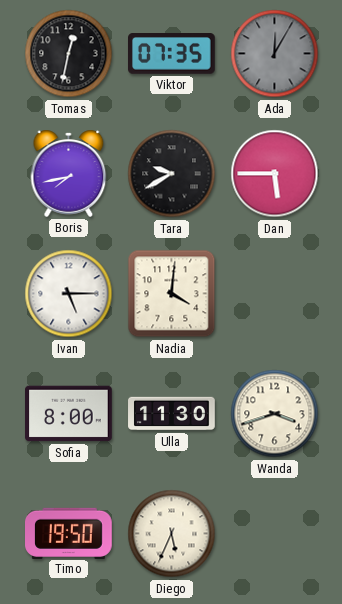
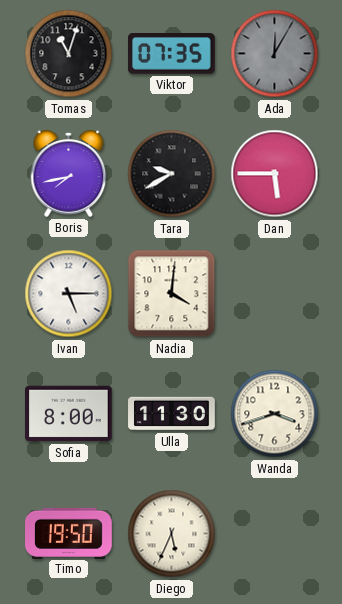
Tomas: 12:32 -> 11:03 (69, 54)
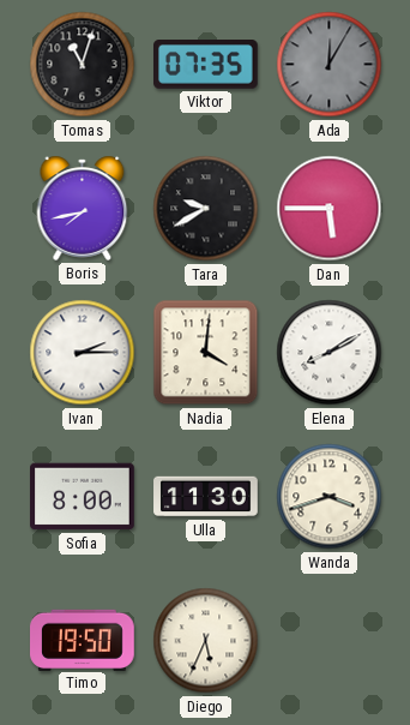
Ivan: 5:15 -> 2:15 (83, 353)
Elena: none -> 8:10 (330, 353)
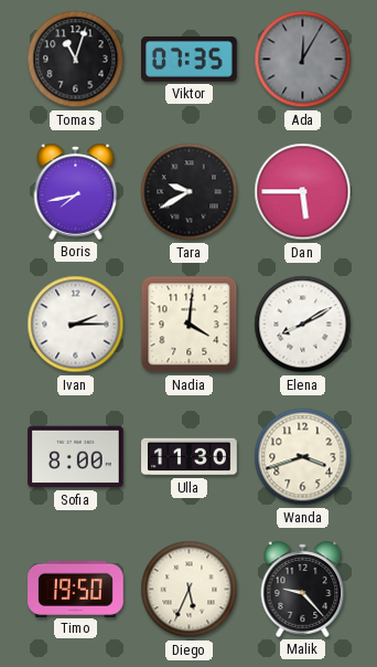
Malik: none -> 9:23 (303, 589)
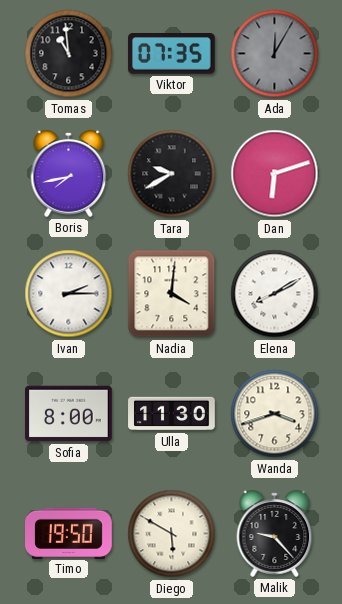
Tomas: 11:03 -> 10:59 (69, 54)
Dan: 5:45 -> 6:12 (275, 174)
Diego: 5:34 -> 5:50 (172, 534)
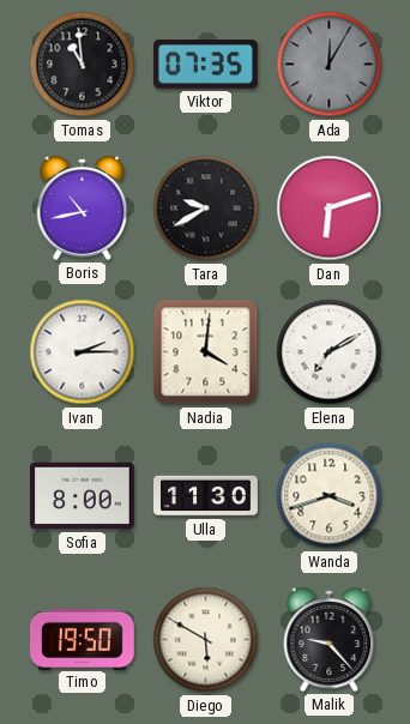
Boris: 7:43 -> 10:43 (83, 207)
Elena: 8:10 -> 7:10 (330, 352)
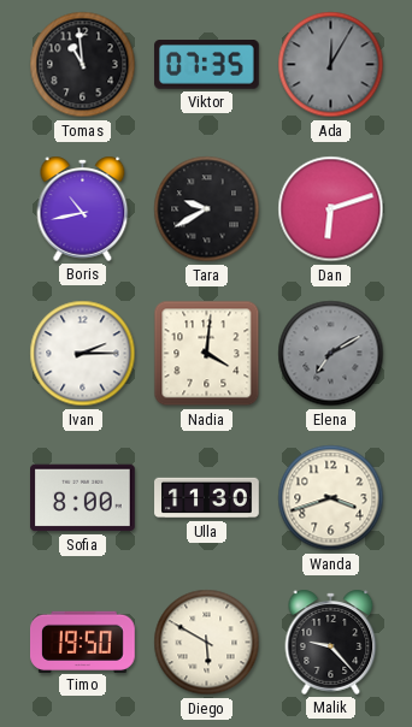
Elena dial: white -> grey (331, 354)
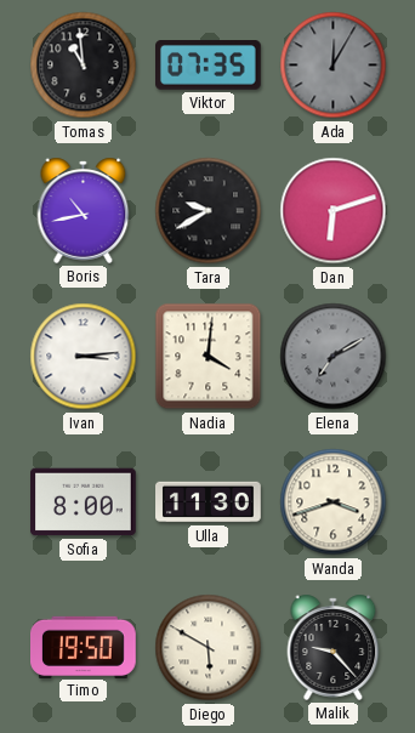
Ivan: 2:15 -> 3:14 (84, 357)
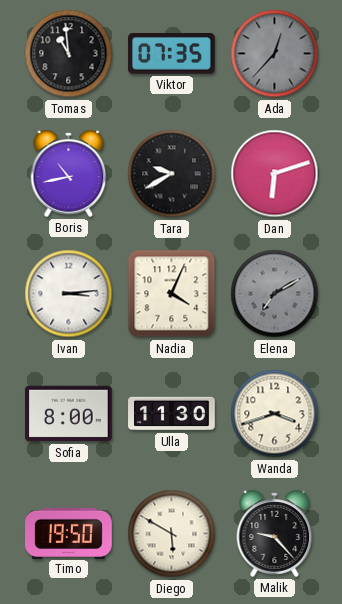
Ada: 12:05 -> 12:37 (275, 54)
Nadia: 4:01 -> 4:04 (172, 294)
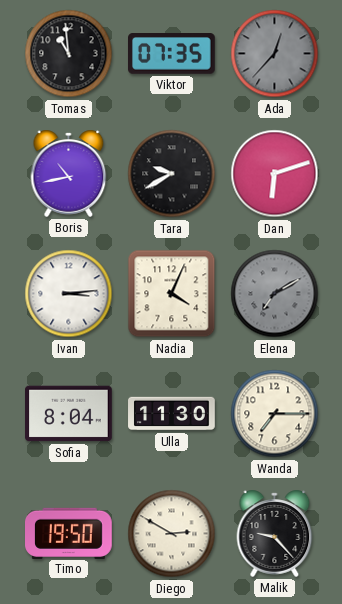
Sofia: 8:00 -> 8:04 (69, 414)
Wanda: 3:42 -> 7:15 (275, 414)
Diego: 5:50 -> 2:50 (172, 534)
